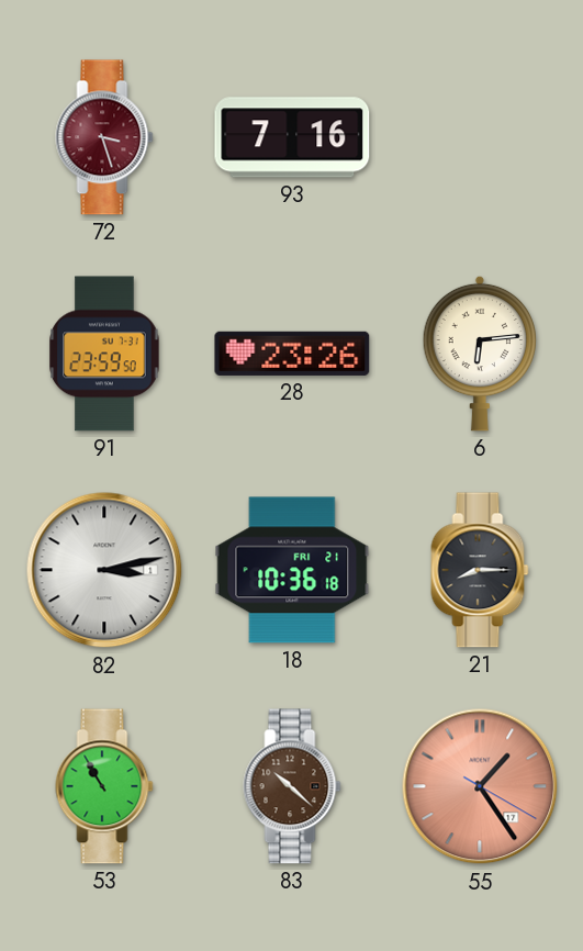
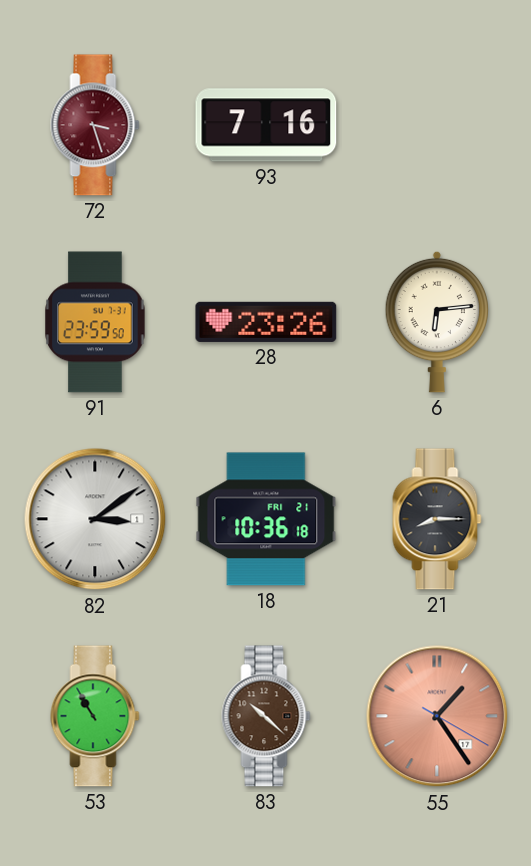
82: 3:13 -> 3:09 (95, 519)
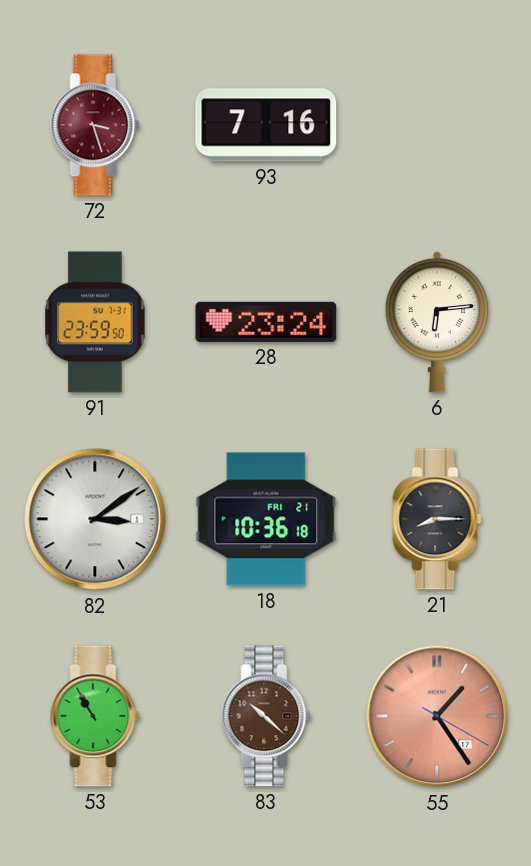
28: 23:26 -> 23:24 (266, 322)
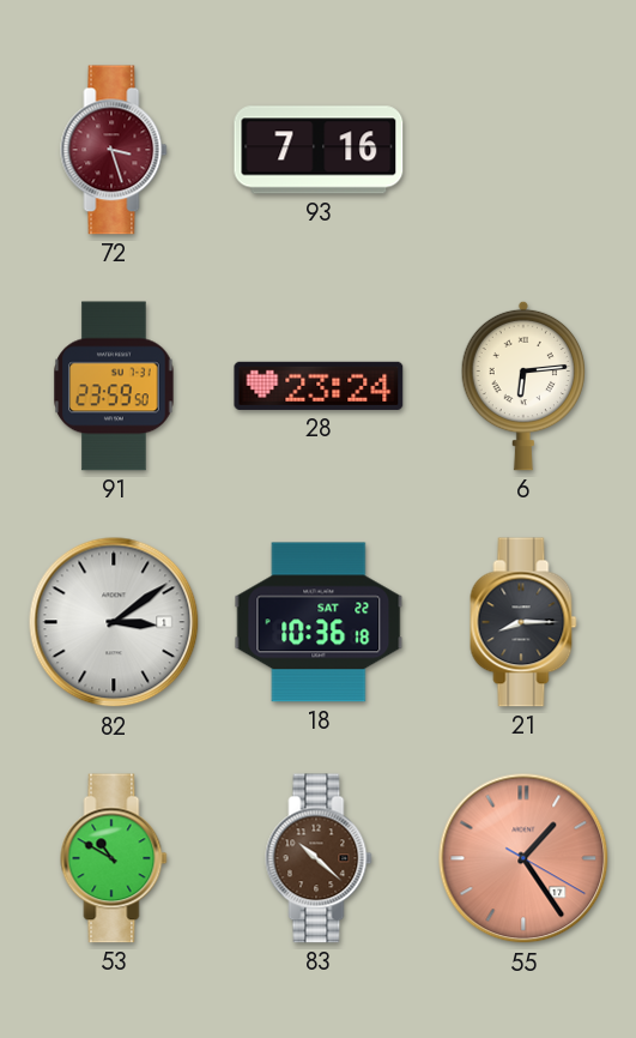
18 date: FRI 21 -> SAT 22 (319, 622)
53: 10:55 -> 10:50 (114, 858)
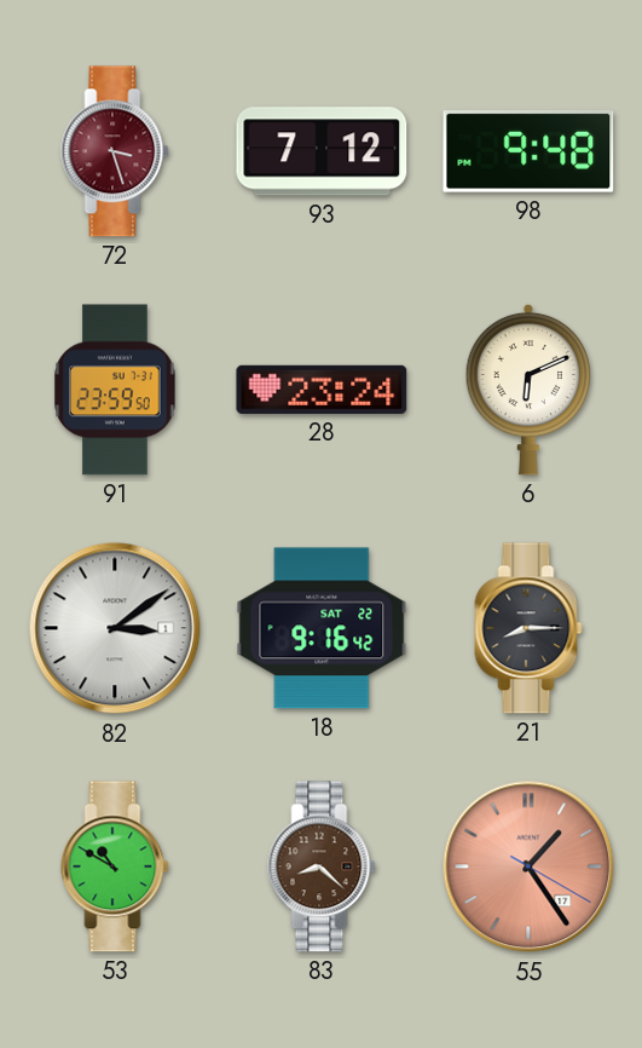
93: 7:16 -> 7:12 (322, 151)
98: none -> 9:48 (528, 151)
6: 6:14 -> 6:11 (528, 390)
18: 10:36 -> 9:16 (322, 628)
83: 10:22 -> 8:22 (322, 866)
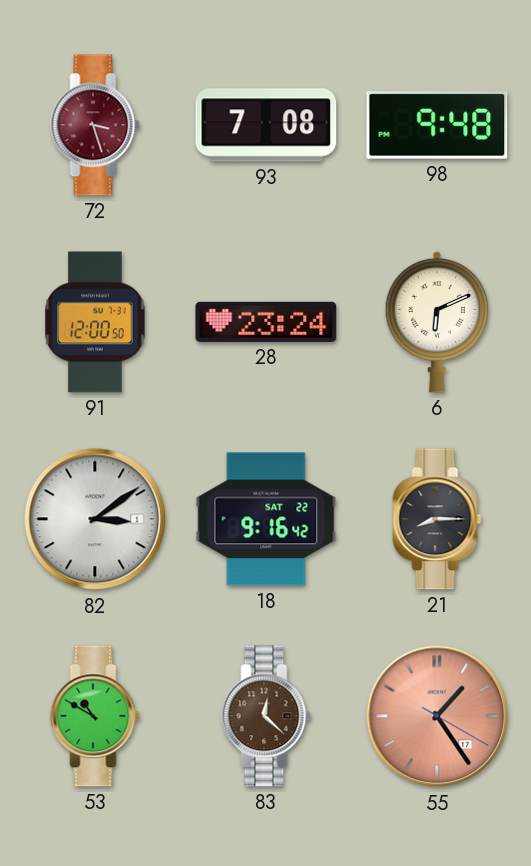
93: 7:12 -> 7:08 (266, 125)
91: 23:59 -> 12:00 (95, 322)
83: 8:22 -> 12:22 (266, 716)
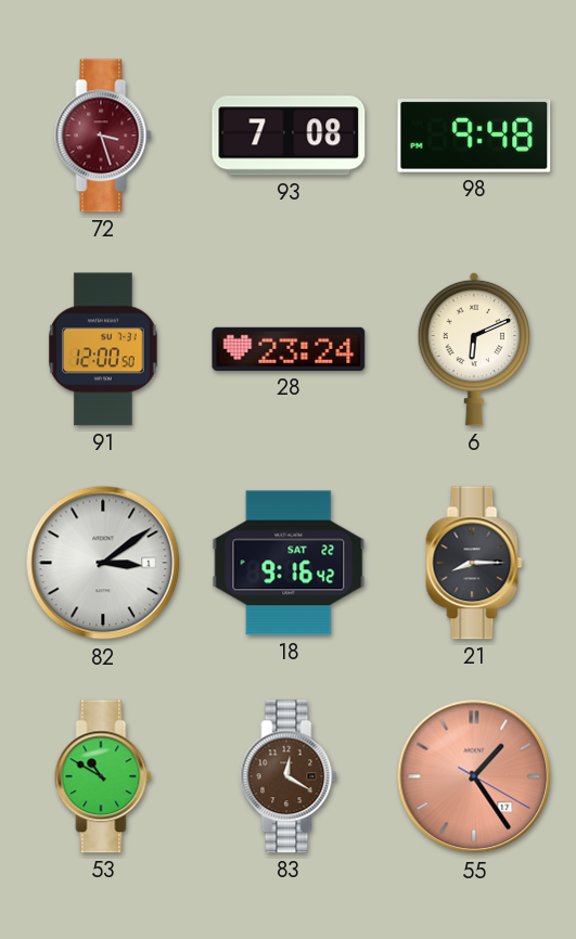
83: 12:22 -> 12:20 (289, 776)
